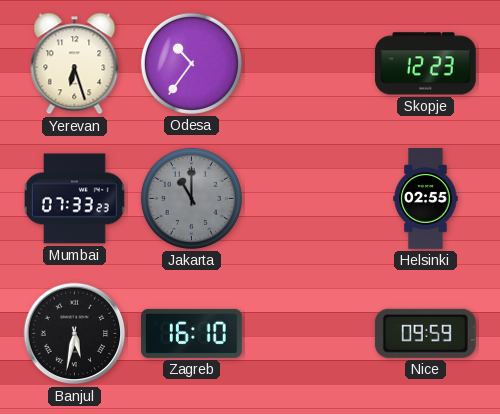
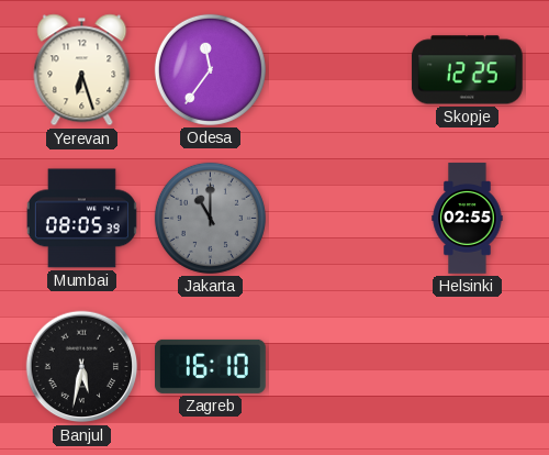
Odesa: 10:36 -> 11:36 (210, 69)
Skopje: 12:23 -> 12:25 (467, 70)
Mumbai: 07:33 -> 08:05 (81, 219)
Nice: 09:59 -> none (425, 333)
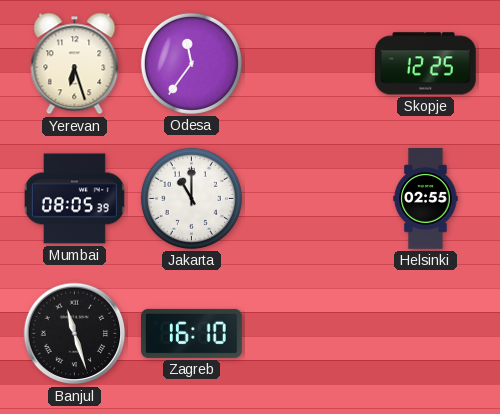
Jakarta dial: grey -> white (191, 198)
Banjul: 5:32 -> 11:27 (75, 334)
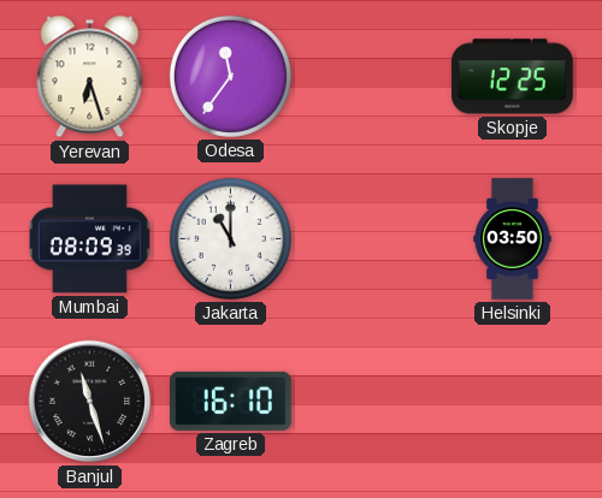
Mumbai: 08:05 -> 08:09 (89, 239)
Helsinki: 02:55 -> 03:50 (513, 239)
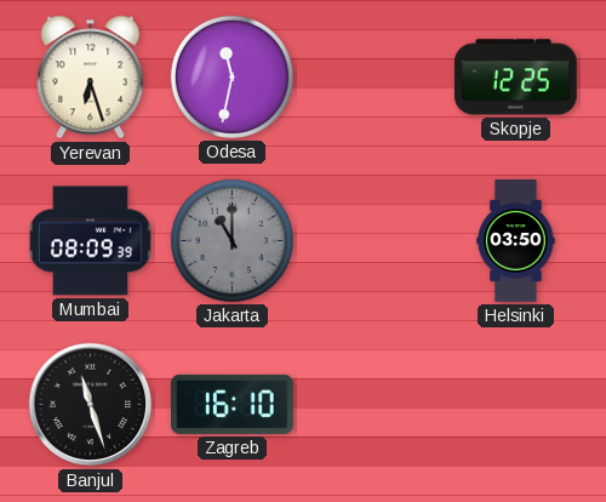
Odesa: 11:36 -> 11:32 (231, 76)
Jakarta dial: white -> grey (231, 240)
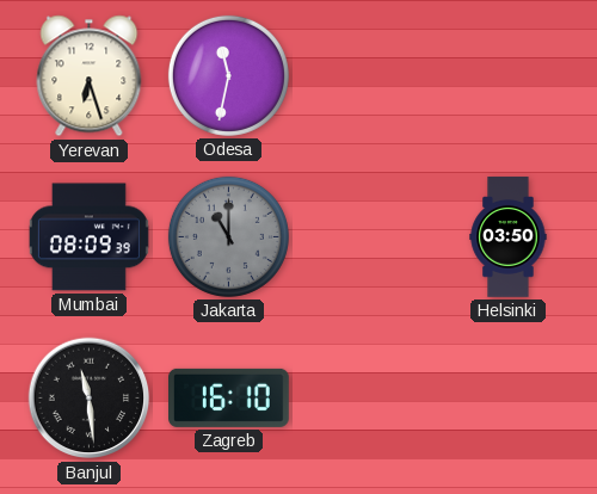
Skopje: 12:25 -> none (515, 78)
Banjul: 11:27 -> 11:29 (90, 399)
